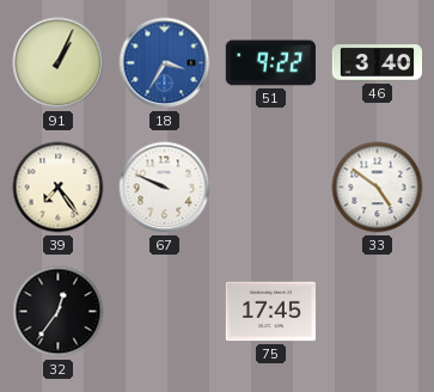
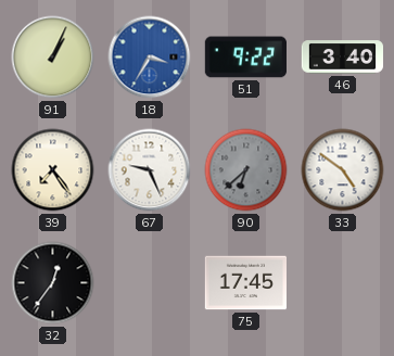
67: 9:49 -> 9:26 (150, 170)
90: none -> 6:38 (246, 170)
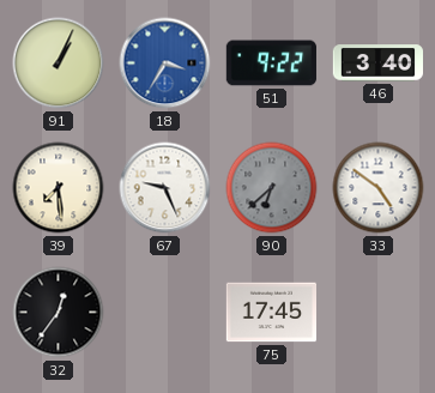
39: 7:24 -> 7:29 (59, 188)
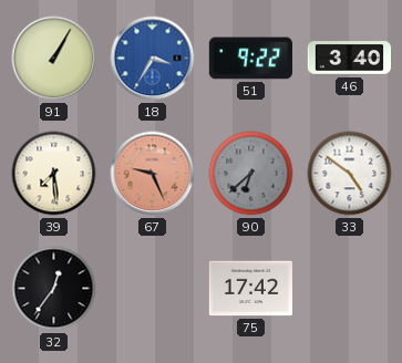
91: 1:04 -> 1:05 (54, 59)
67 dial: white -> salmon (153, 174)
75: 17:45 -> 17:42 (250, 289)
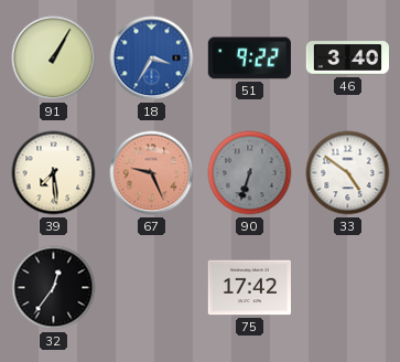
90: 6:38 -> 6:33 (250, 173)
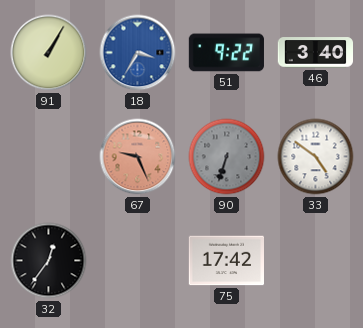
39: 7:29 -> none (54, 173)
